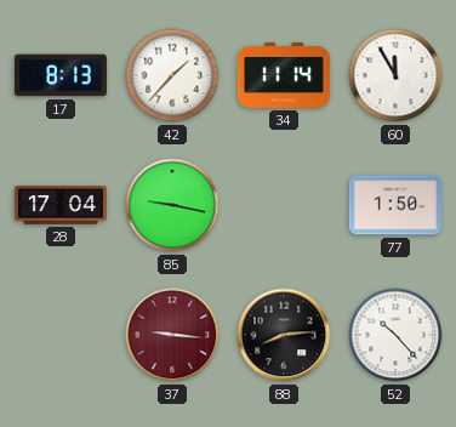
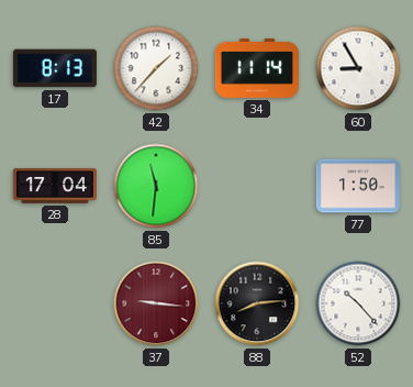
60: 11:55 -> 8:55 (358, 68)
85: 9:17 -> 11:31 (156, 186)
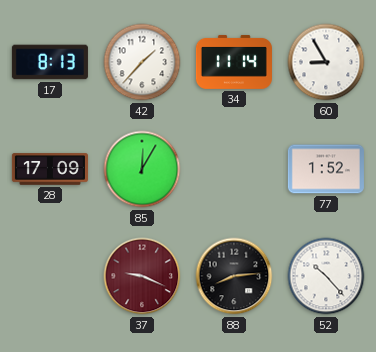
28: 17:04 -> 17:09 (50, 169)
85: 11:31 -> 12:05 (142, 169)
77: 1:50 -> 1:52 (326, 169)
37: 9:16 -> 9:19 (142, 276)
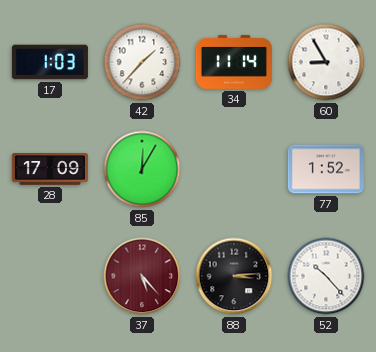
17: 8:13 -> 1:03 (50, 62)
37: 9:19 -> 5:23 (142, 276)
88: 8:14 -> 3:14 (234, 276)
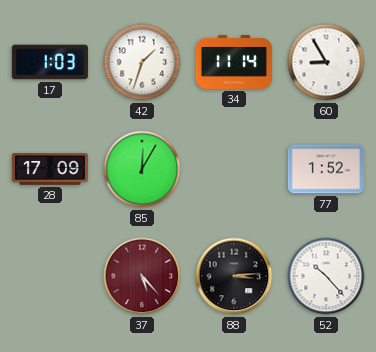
42: 1:37 -> 1:33 (142, 62)
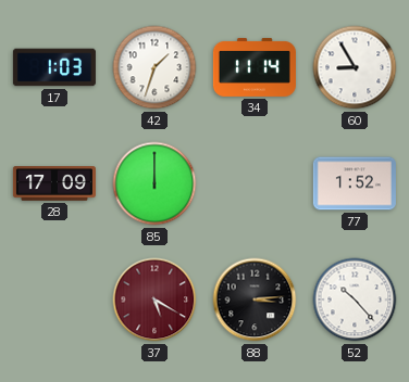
85: 12:05 -> 12:00 (154, 183)
37: 5:23 -> 5:20 (154, 300)
